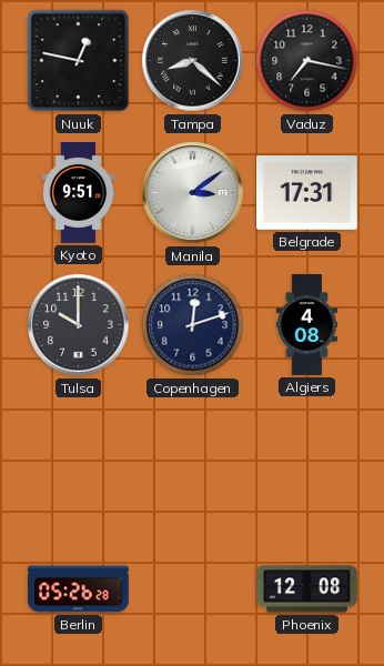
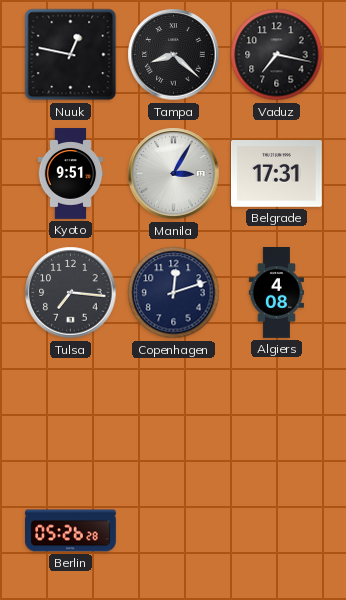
Manila: 3:09 -> 3:05 (174, 174)
Tulsa: 10:00 -> 7:16 (71, 293)
Phoenix: 12:08 -> none (307, 589)
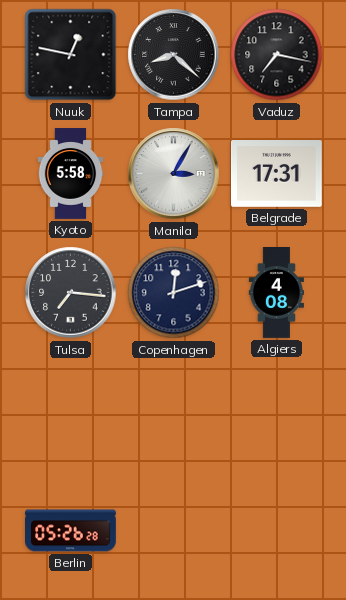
Kyoto: 9:51 -> 5:58 (71, 174)
